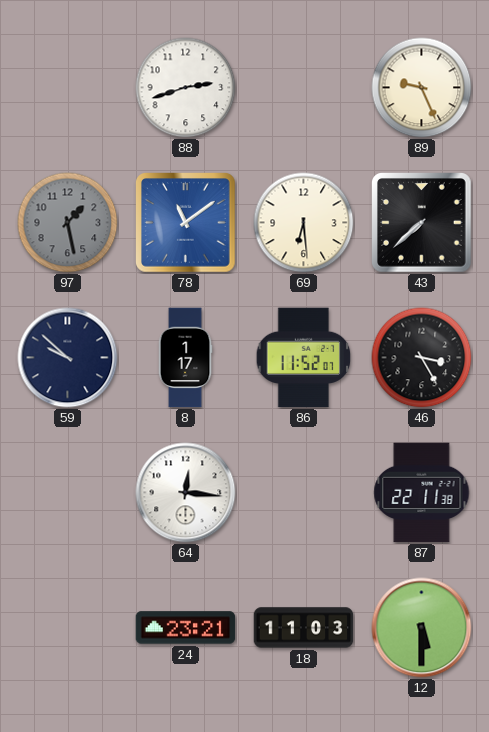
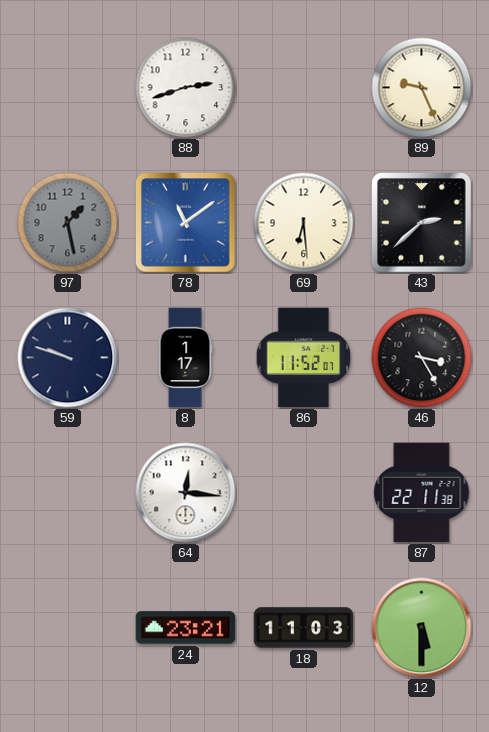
43: 7:38 -> 2:38 (422, 223)
59: 9:52 -> 9:48 (68, 358)
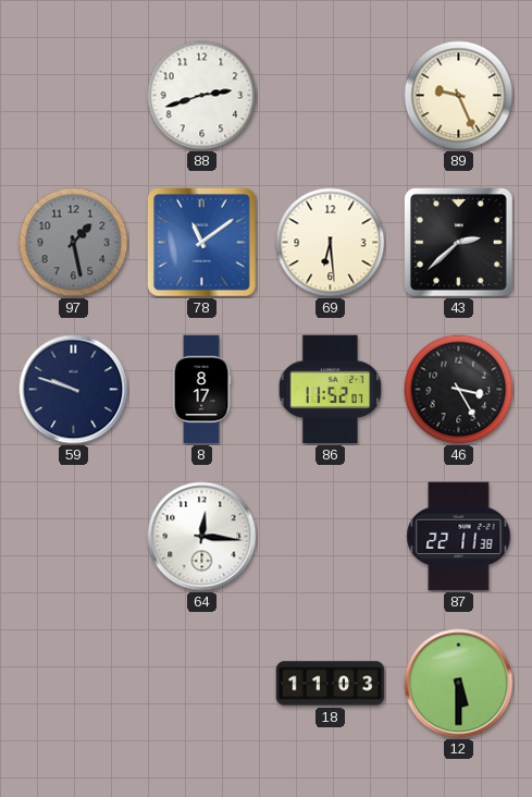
8: 1:17 -> 8:17 (201, 390)
24: 23:21 -> none (186, 628)
